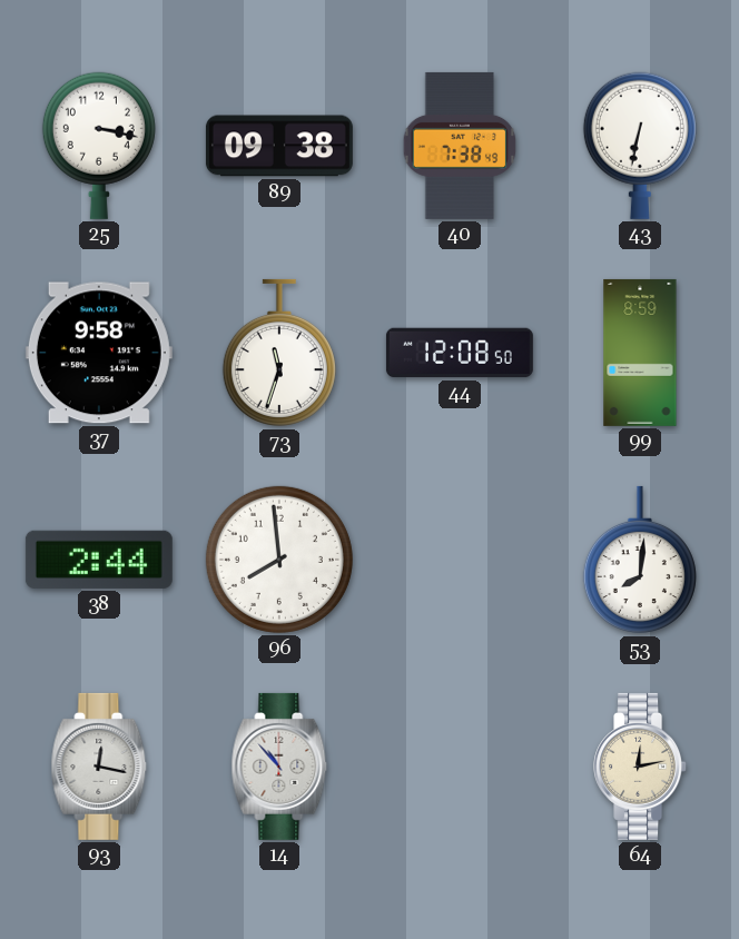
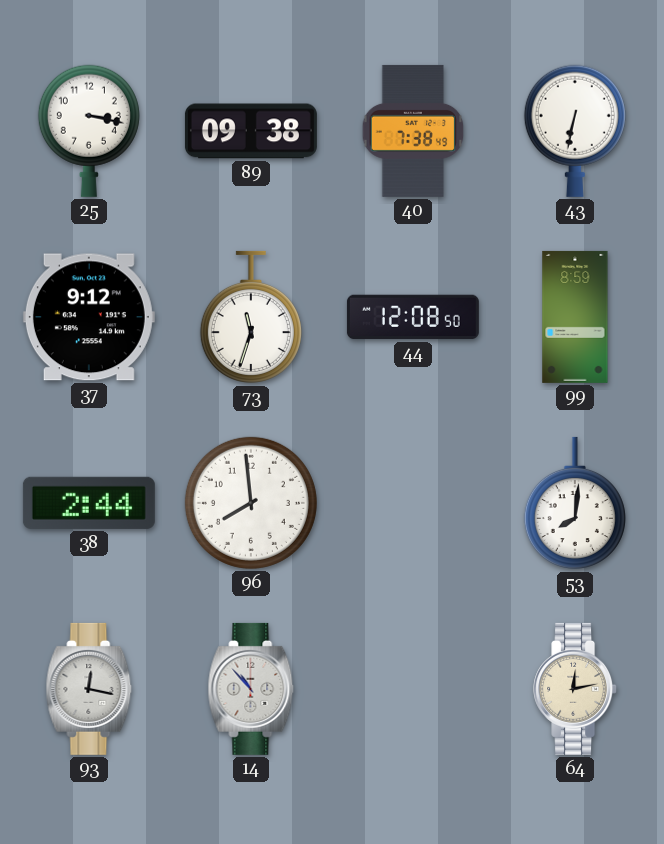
37: 9:58 -> 9:12 (89, 317)
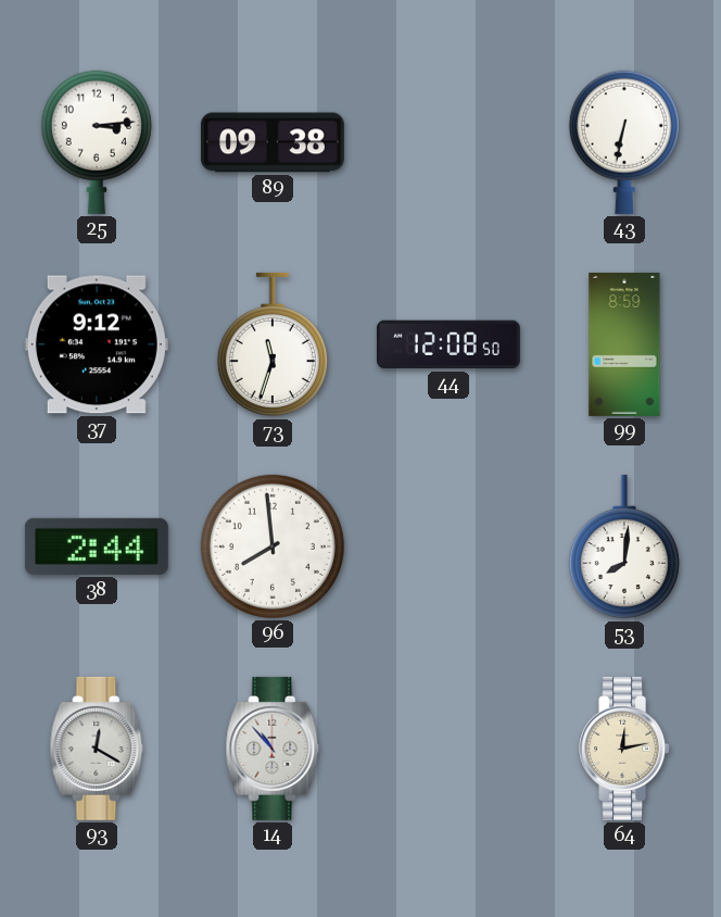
25: 3:17 -> 3:14 (97, 142)
40: 7:38 -> none (413, 131)
93: 12:17 -> 12:20 (97, 749)
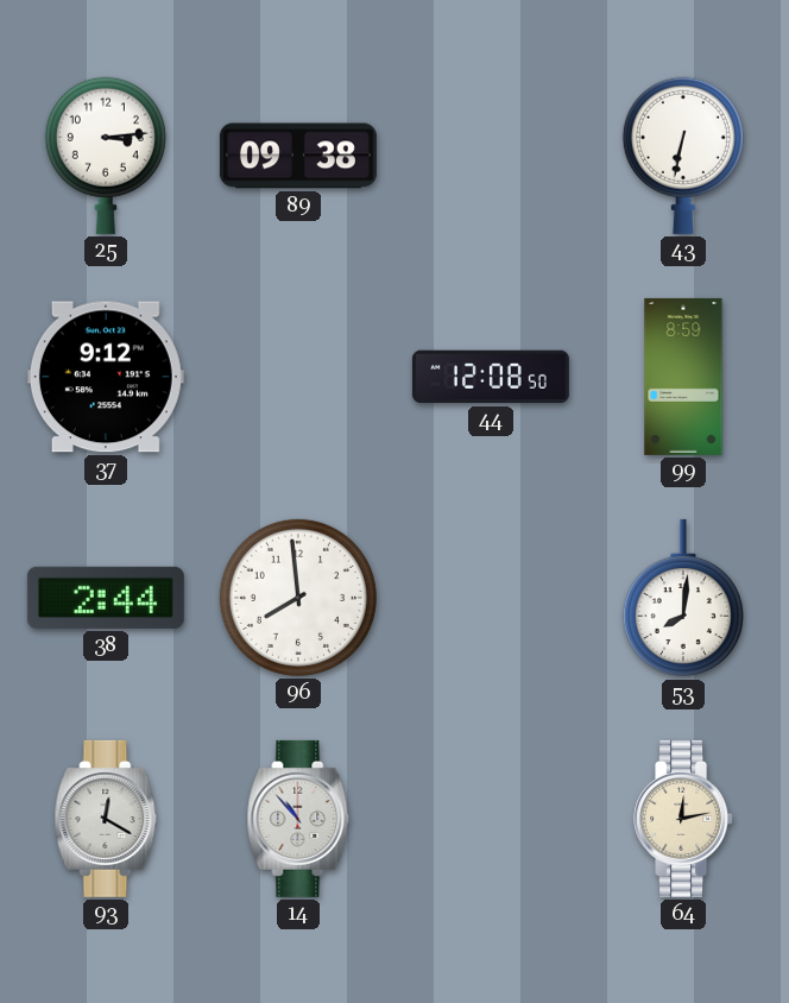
73: 11:33 -> none (273, 344)
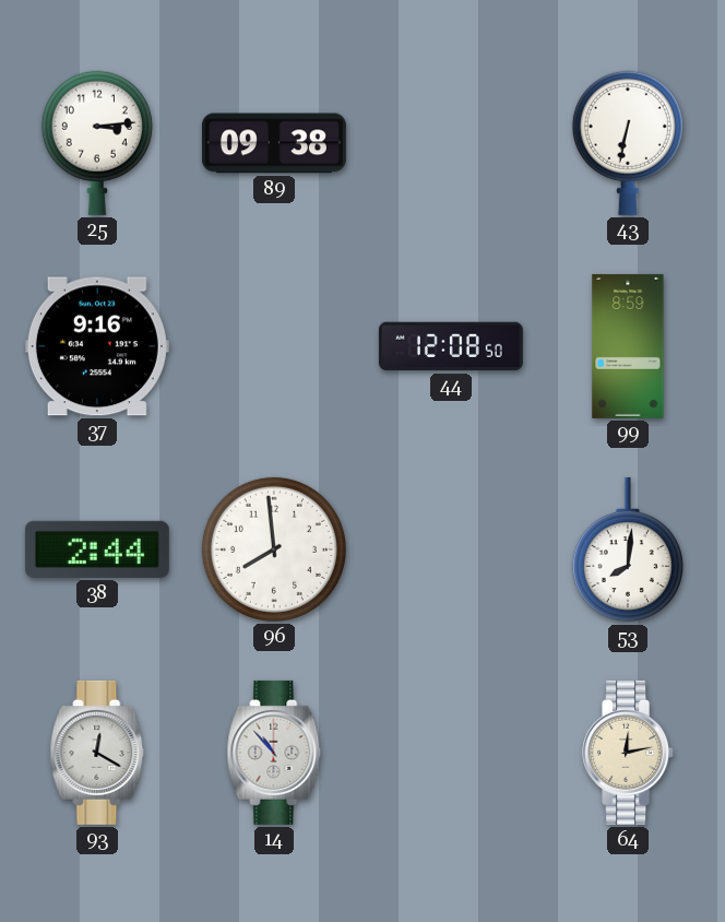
37: 9:12 -> 9:16 (97, 346)
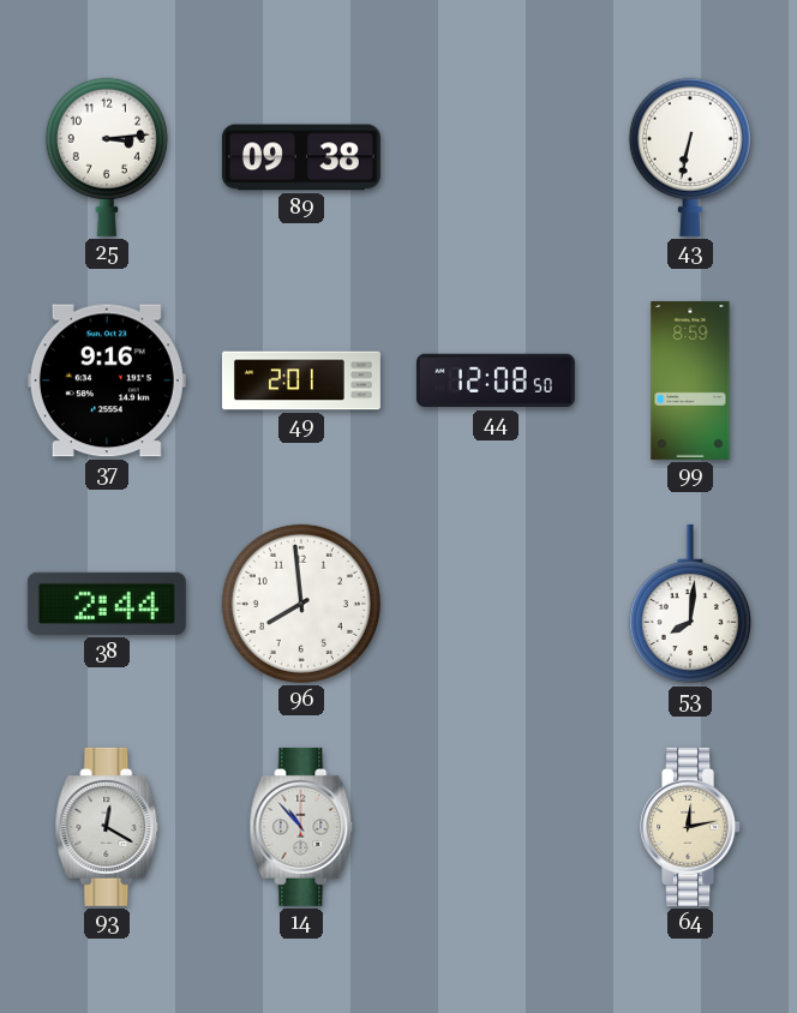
49: none -> 2:01 (301, 380)
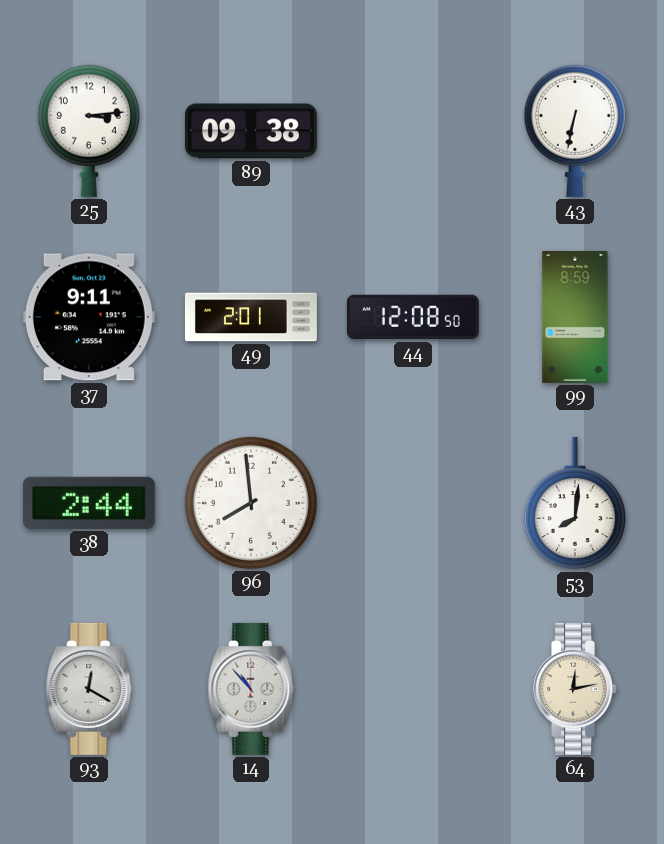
37: 9:16 -> 9:11 (89, 317)
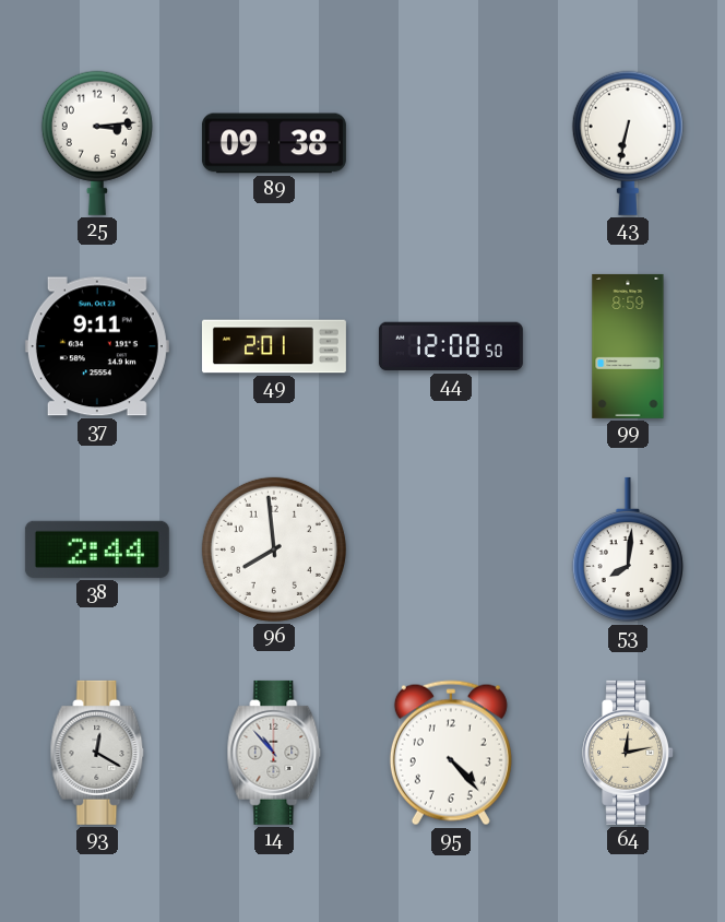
95: none -> 4:23 (451, 753)
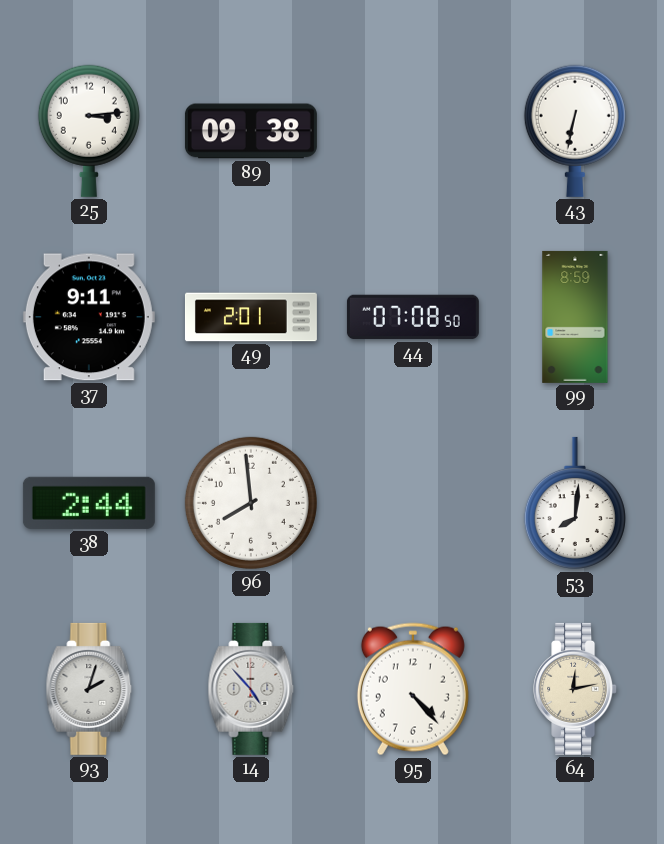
44: 12:08 -> 07:08 (413, 317)
93: 12:20 -> 2:03 (89, 689)
14: 10:53 -> 4:53 (251, 689)
